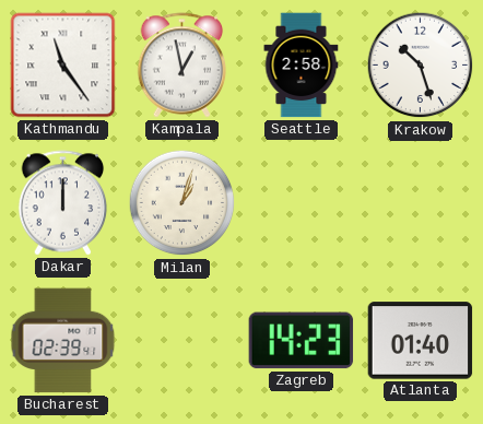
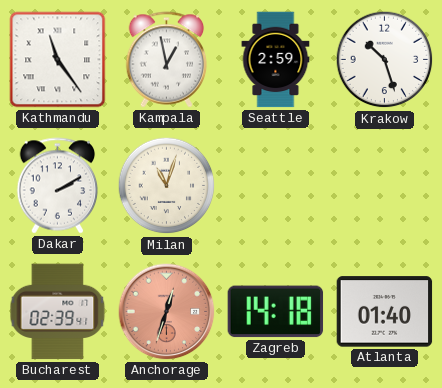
Seattle: 2:58 -> 2:59 (276, 60)
Dakar: 12:00 -> 2:10 (58, 186)
Milan: 1:03 -> 11:03 (167, 186)
Anchorage: none -> 12:33 (167, 312)
Zagreb: 14:23 -> 14:18 (276, 312)
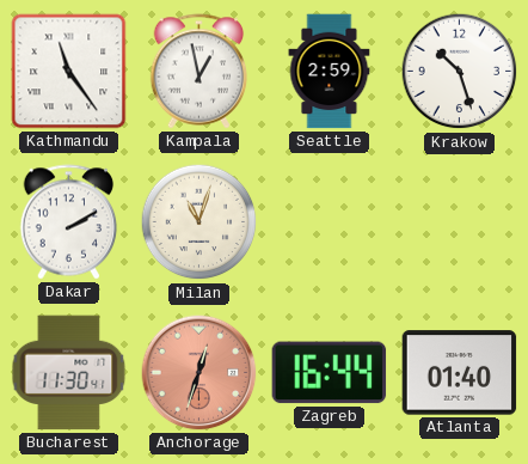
Bucharest: 02:39 -> 11:30 (69, 373)
Zagreb: 14:18 -> 16:44 (330, 373)
